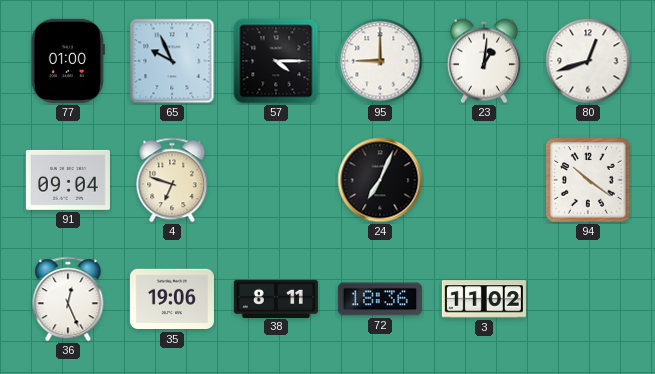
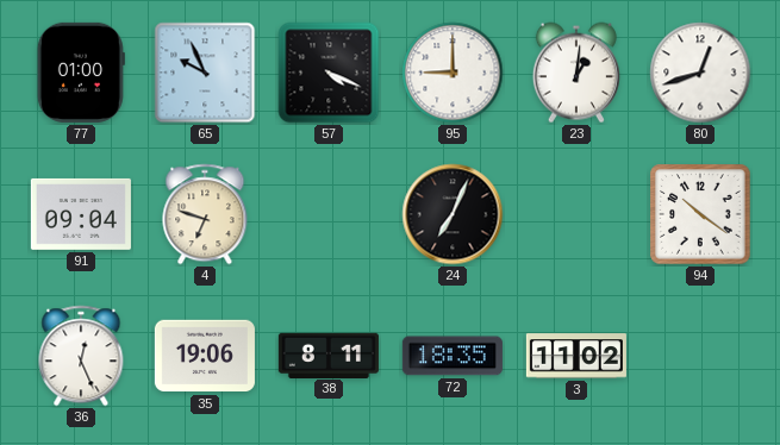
57: 4:15 -> 4:19 (329, 73)
72: 18:36 -> 18:35 (453, 356)
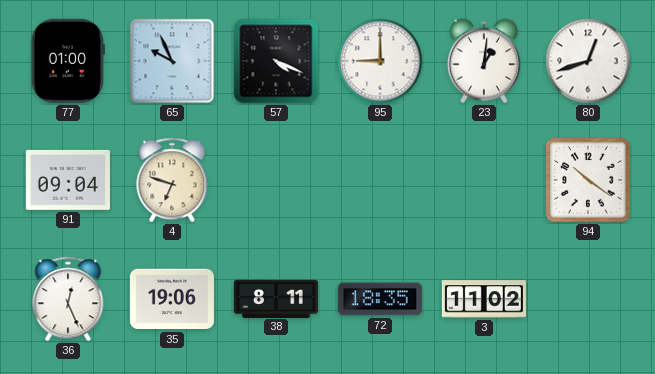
24: 7:04 -> none (453, 214)
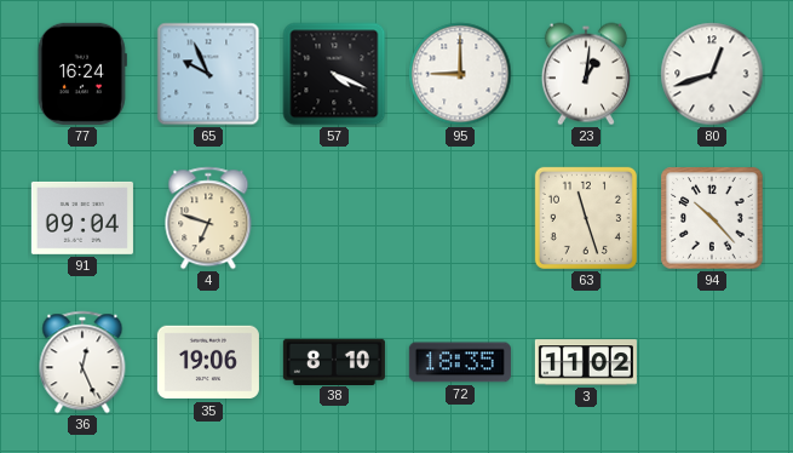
77: 01:00 -> 16:24 (82, 74)
63: none -> 11:27 (586, 218)
94: 10:21 -> 10:23 (712, 218)
38: 8:11 -> 8:10 (334, 361)
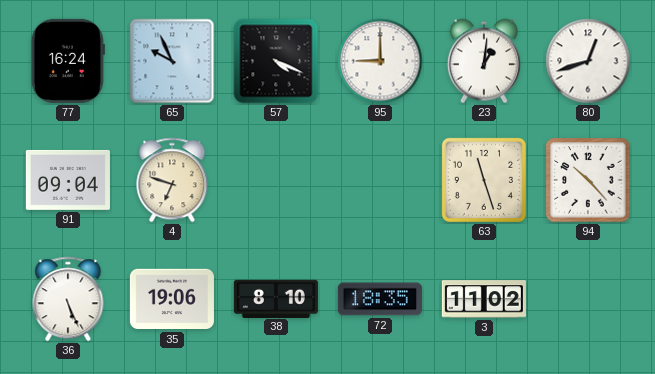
36: 12:26 -> 5:26 (68, 299)
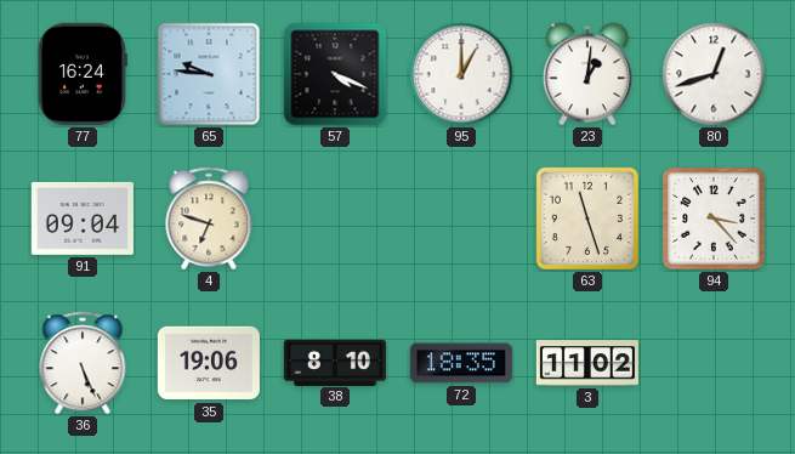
65: 9:56 -> 9:46 (209, 74)
95: 9:00 -> 1:00 (461, 74)
94: 10:23 -> 3:23 (714, 219)
